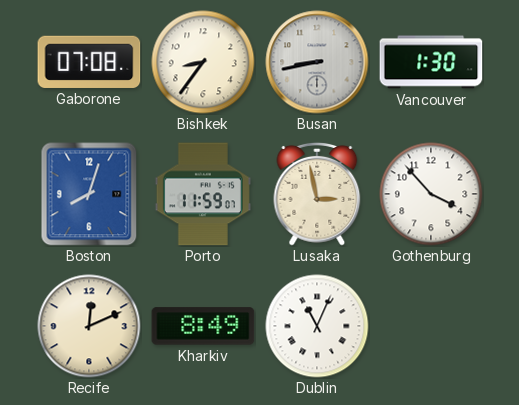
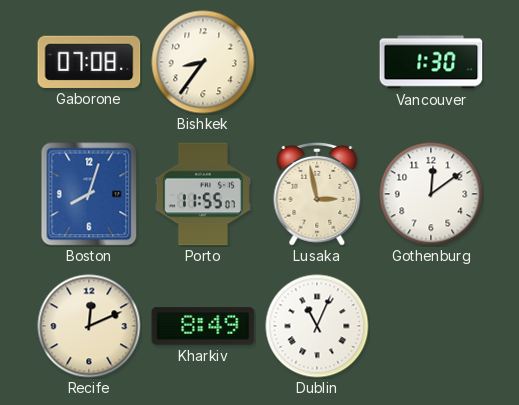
Busan: 8:43 -> none (317, 62)
Porto: 11:59 -> 11:55 (203, 194)
Gothenburg: 3:53 -> 12:09 (431, 194)
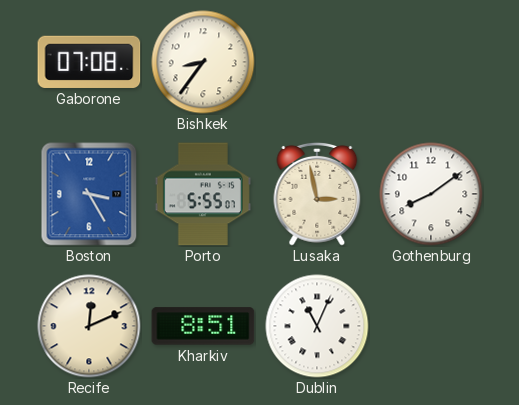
Vancouver: 1:30 -> none (431, 62)
Boston: 8:03 -> 3:25 (89, 194)
Porto: 11:55 -> 5:55 (203, 194)
Gothenburg: 12:09 -> 8:09 (431, 194)
Kharkiv: 8:49 -> 8:51 (203, 326)
